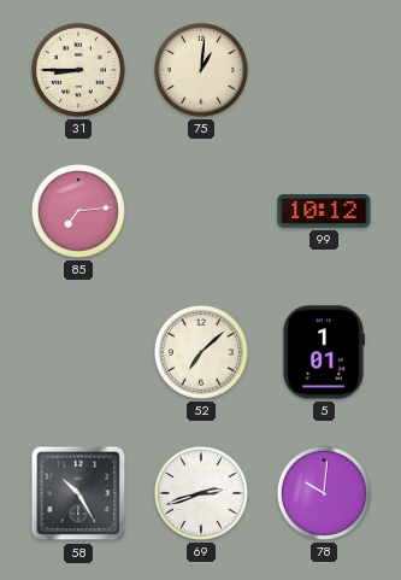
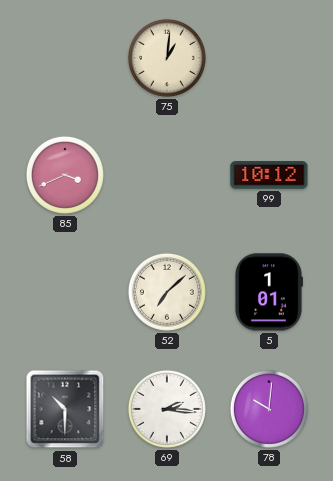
31: 8:45 -> none (78, 70)
85: 7:14 -> 3:41 (65, 175)
58: 10:25 -> 10:30 (65, 409)
69: 2:42 -> 2:16 (167, 409)
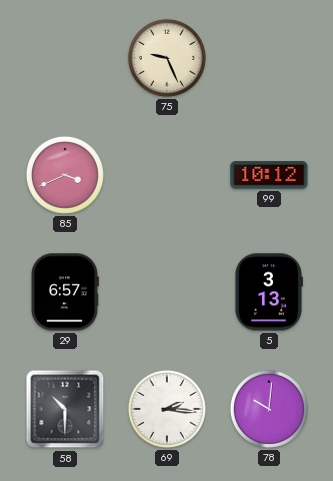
75: 1:01 -> 9:26 (167, 58)
29: none -> 6:57 (65, 292)
52: 7:08 -> none (167, 292)
5: 1:01 -> 3:13 (269, 292)
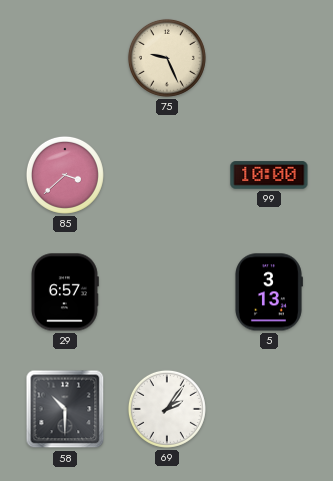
85: 3:41 -> 3:38 (65, 175)
99: 10:12 -> 10:00 (269, 175)
69: 2:16 -> 2:06 (167, 409)
78: 10:01 -> none (269, 409)
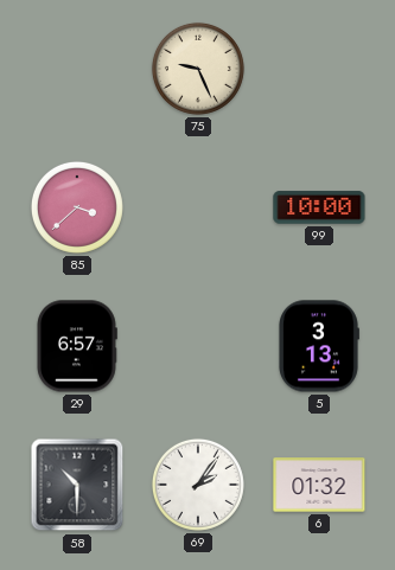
6: none -> 01:32 (319, 485)
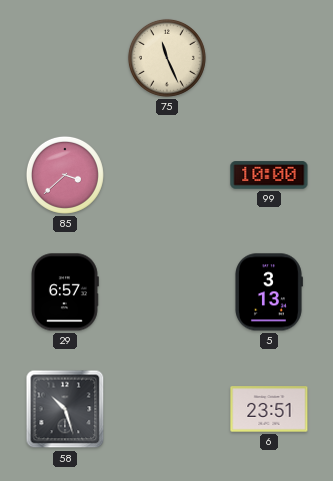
75: 9:26 -> 11:26 (167, 58)
58: 10:30 -> 10:27 (65, 409)
69: 2:06 -> none (198, 485)
6: 01:32 -> 23:51 (269, 409)
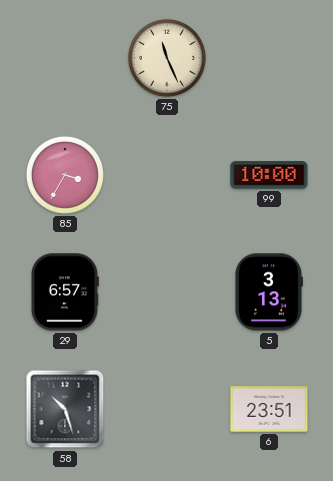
85: 3:38 -> 3:35 (65, 175)
